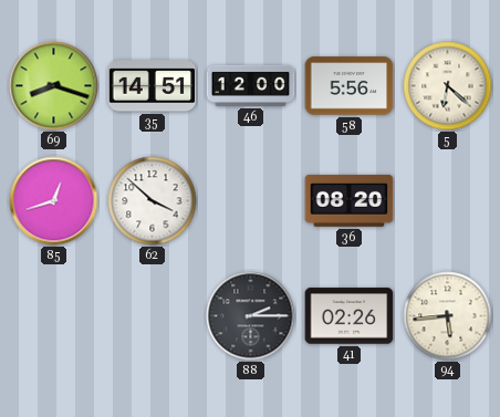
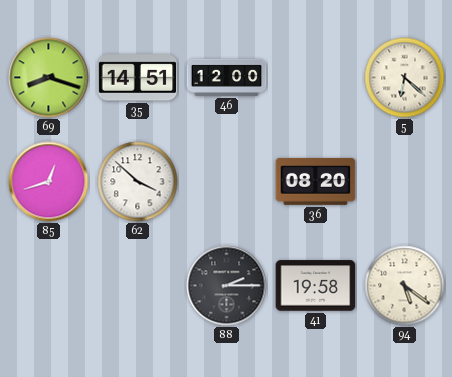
58: 5:56 -> none (350, 86)
41: 02:26 -> 19:58 (316, 286)
94: 5:44 -> 5:21 (405, 286)
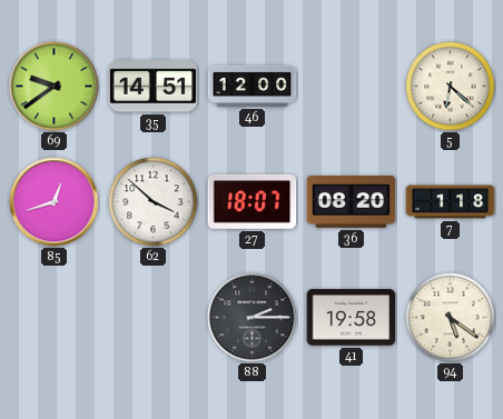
69: 8:18 -> 9:39 (55, 87)
27: none -> 18:07 (253, 201)
7: none -> 1:18 (451, 202)
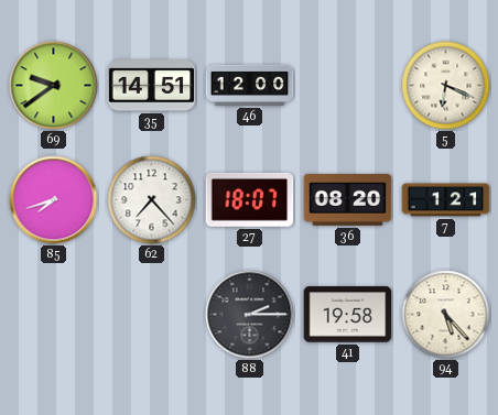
5: 6:22 -> 6:19 (446, 86)
85: 12:42 -> 7:42 (54, 200)
62: 3:52 -> 7:23 (152, 200)
7: 1:18 -> 1:21 (446, 200)
94: 5:21 -> 5:23 (446, 315)
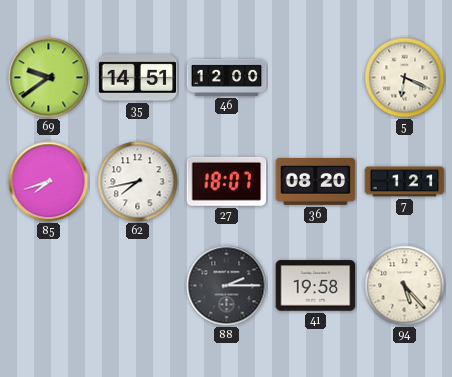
62: 7:23 -> 7:43 (138, 182)
